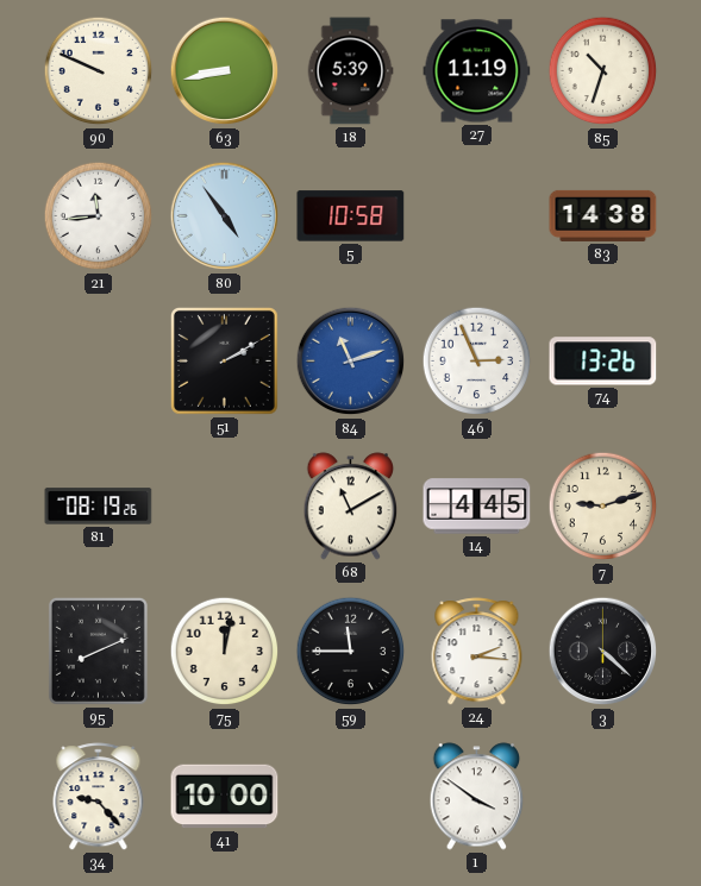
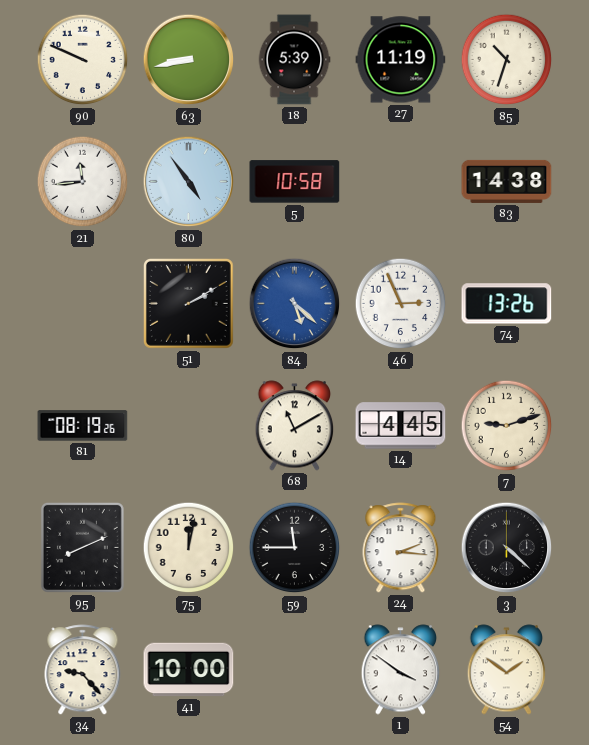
84: 11:12 -> 5:22 (295, 304)
54: none -> 1:51 (507, 670)
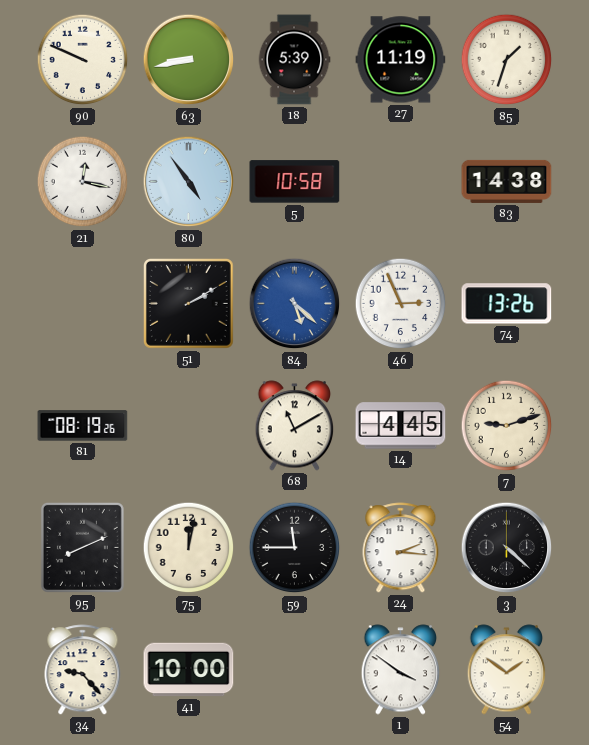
85: 10:33 -> 1:33 (507, 60)
21: 11:44 -> 12:17 (83, 182)
